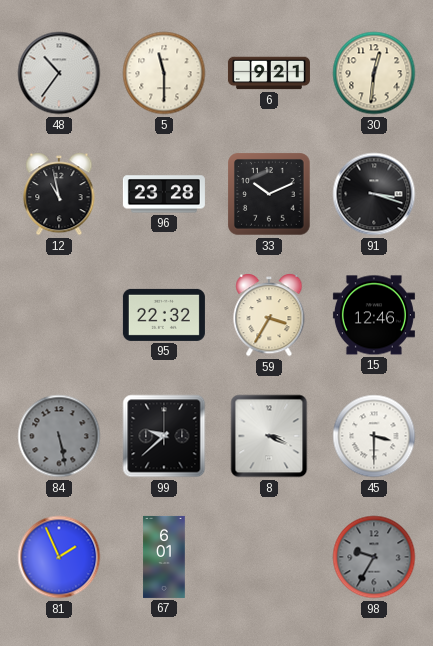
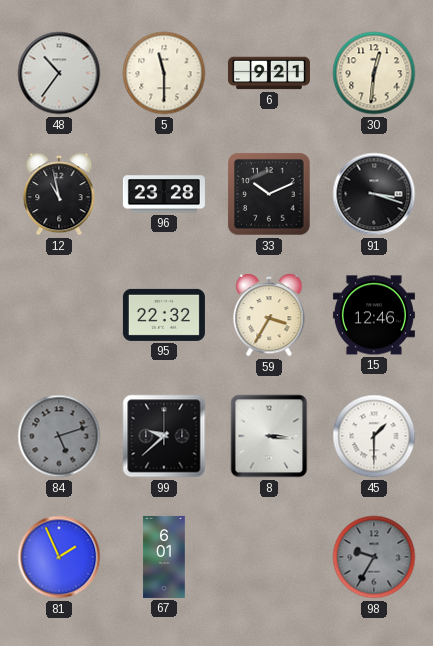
84: 5:28 -> 5:12 (59, 436)
8: 3:19 -> 3:16 (269, 436)
45: 3:30 -> 1:30 (374, 436)
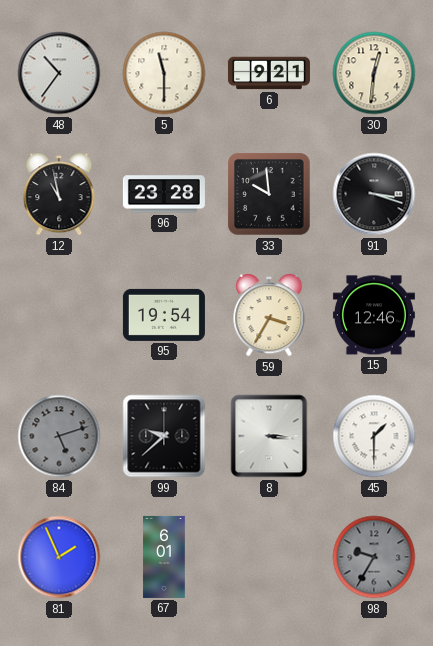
33: 10:11 -> 9:59 (269, 194)
95: 22:32 -> 19:54 (164, 315)
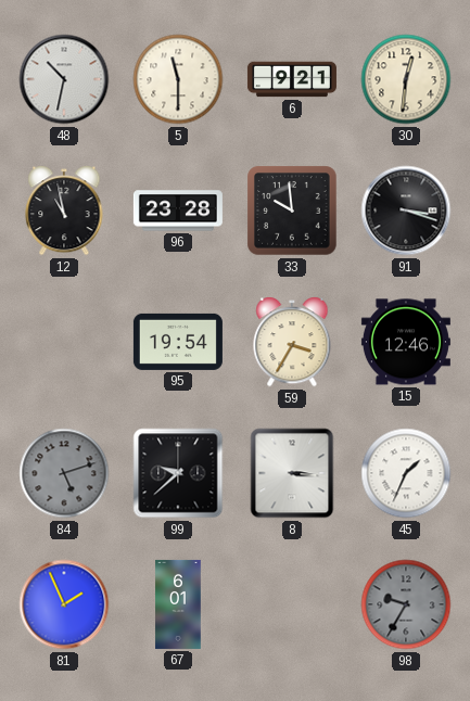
48: 10:36 -> 10:32 (64, 79)
45: 1:30 -> 1:34 (406, 473)
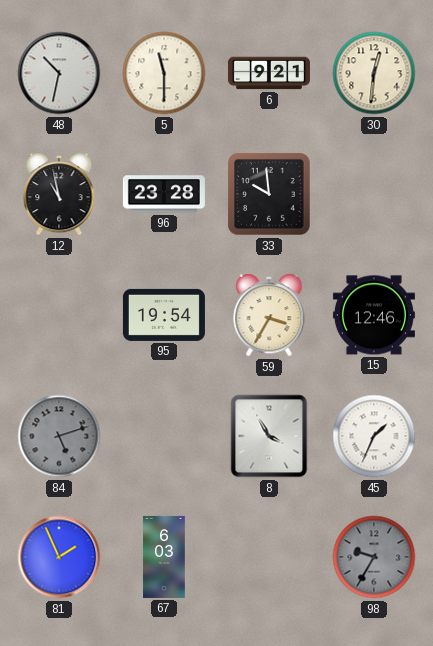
91: 3:18 -> none (406, 211)
99: 9:38 -> none (178, 473)
8: 3:16 -> 3:55 (269, 436)
67: 6:01 -> 6:03 (164, 557)
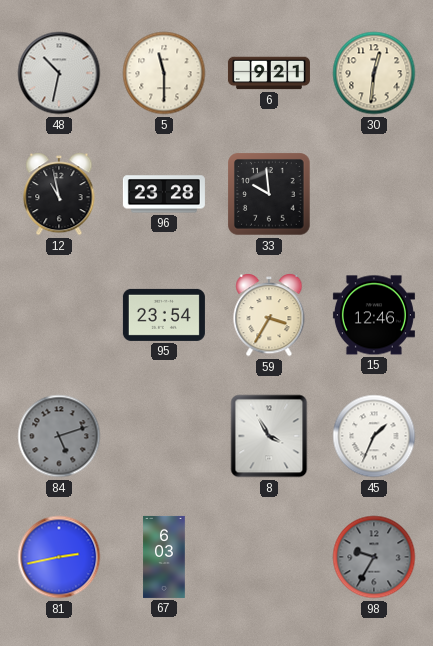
95: 19:54 -> 23:54 (164, 315)
81: 1:56 -> 2:43 (59, 557)
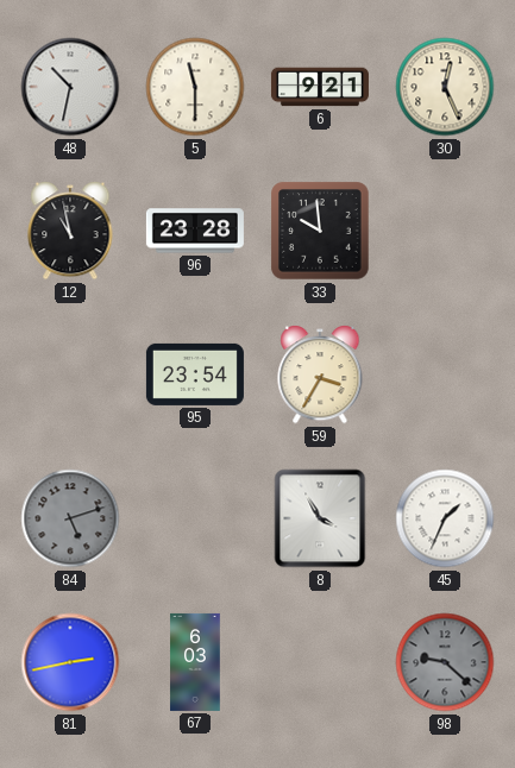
30: 12:31 -> 12:26 (445, 87)
15: 12:46 -> none (374, 315)
98: 9:35 -> 9:22 (445, 662)
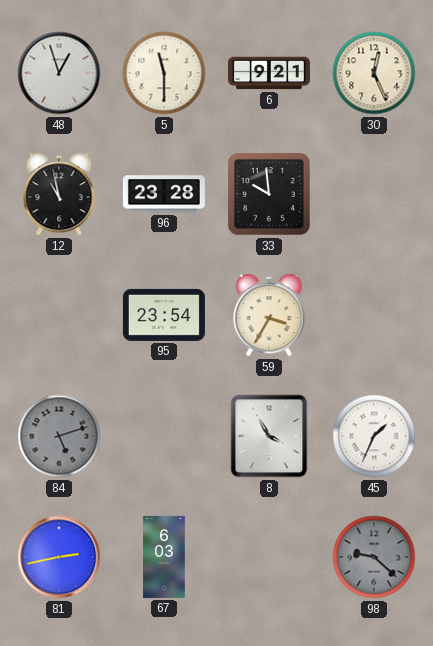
48: 10:32 -> 12:57 (59, 73)
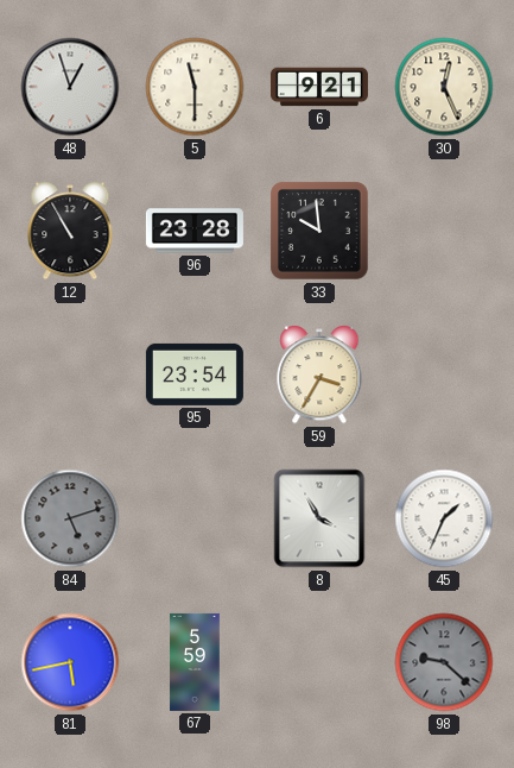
12: 10:58 -> 10:55 (70, 232)
81: 2:43 -> 5:43 (70, 662)
67: 6:03 -> 5:59 (195, 662)
